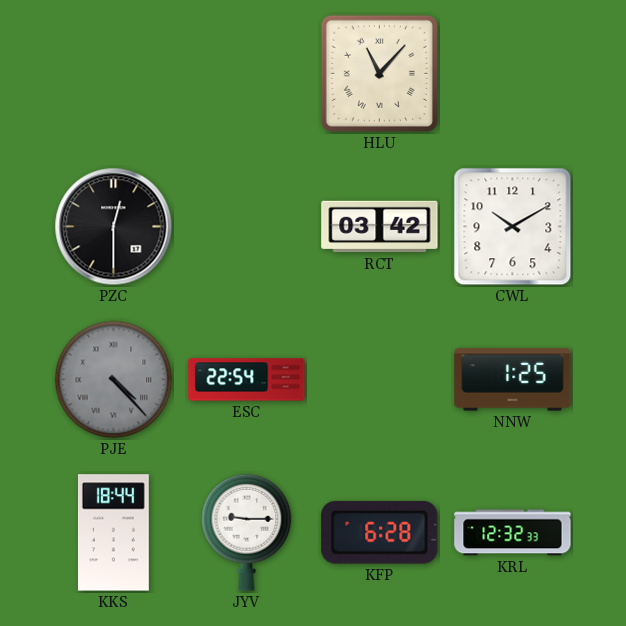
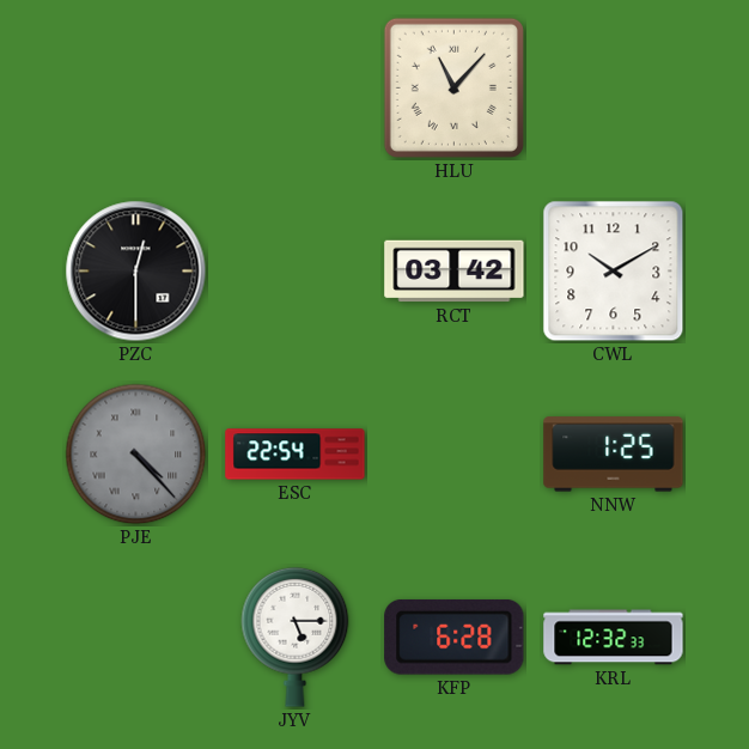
KKS: 18:44 -> none (113, 533)
JYV: 9:15 -> 5:15 (296, 637)
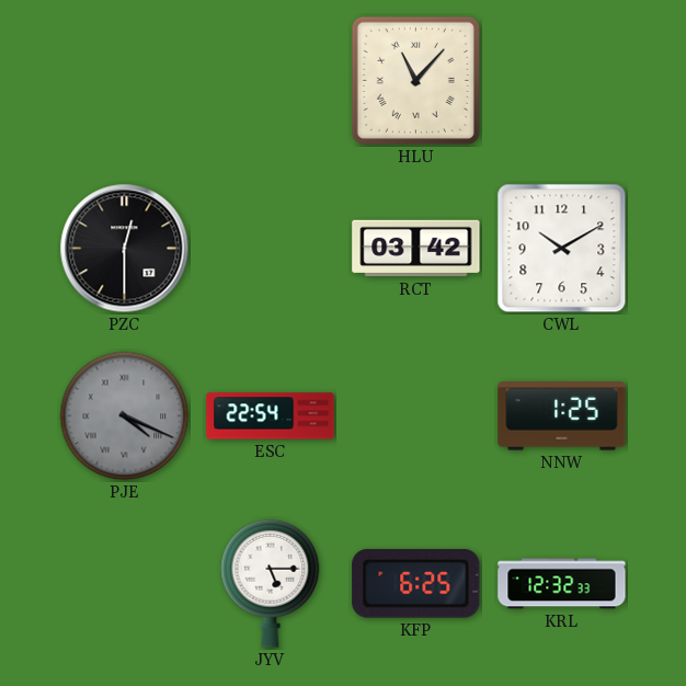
PJE: 4:23 -> 4:19 (125, 416)
KFP: 6:28 -> 6:25 (416, 584)
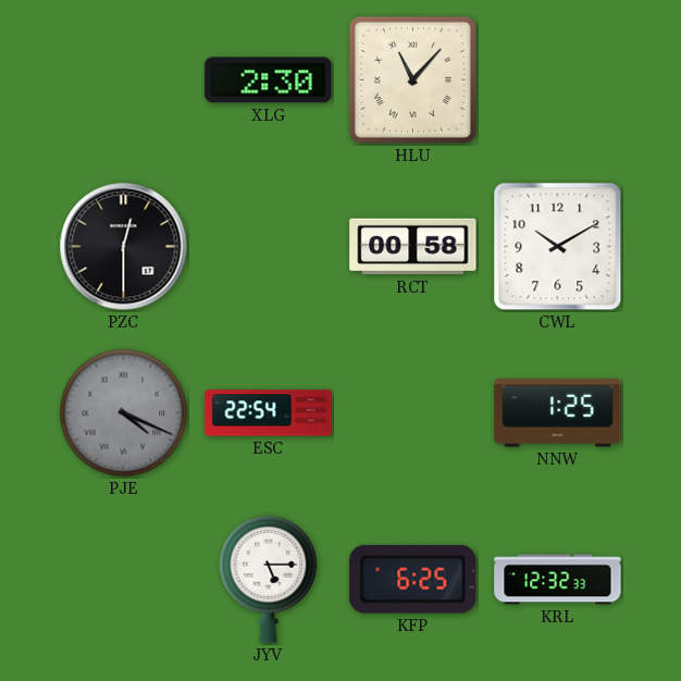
XLG: none -> 2:30 (269, 81)
RCT: 03:42 -> 00:58 (413, 247)
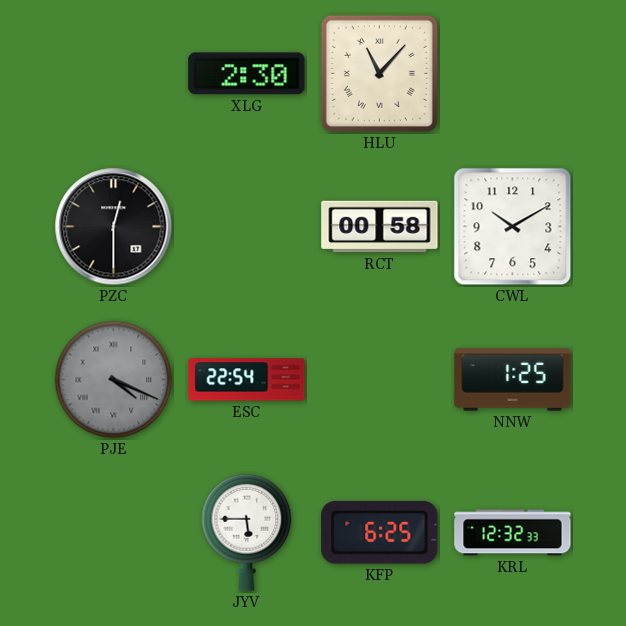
JYV: 5:15 -> 5:45 (247, 532)
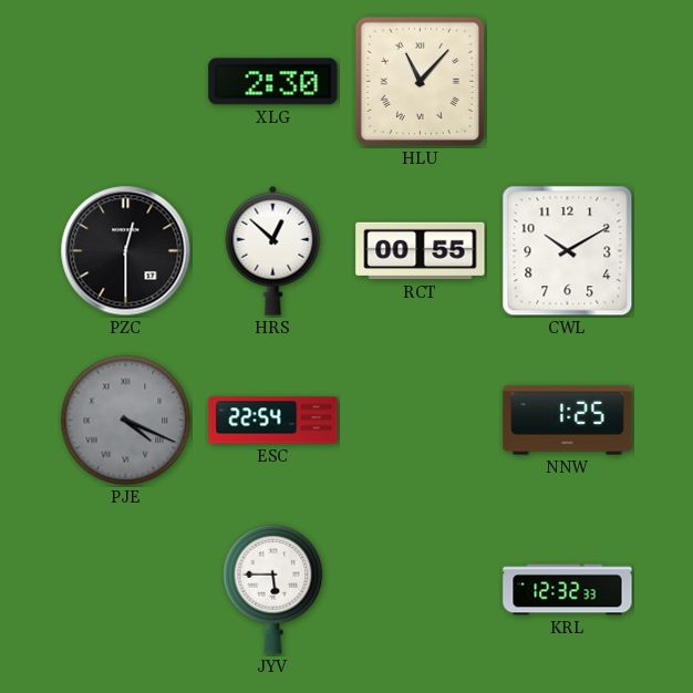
HRS: none -> 12:52 (273, 250)
RCT: 00:58 -> 00:55 (421, 251)
KFP: 6:25 -> none (380, 533)
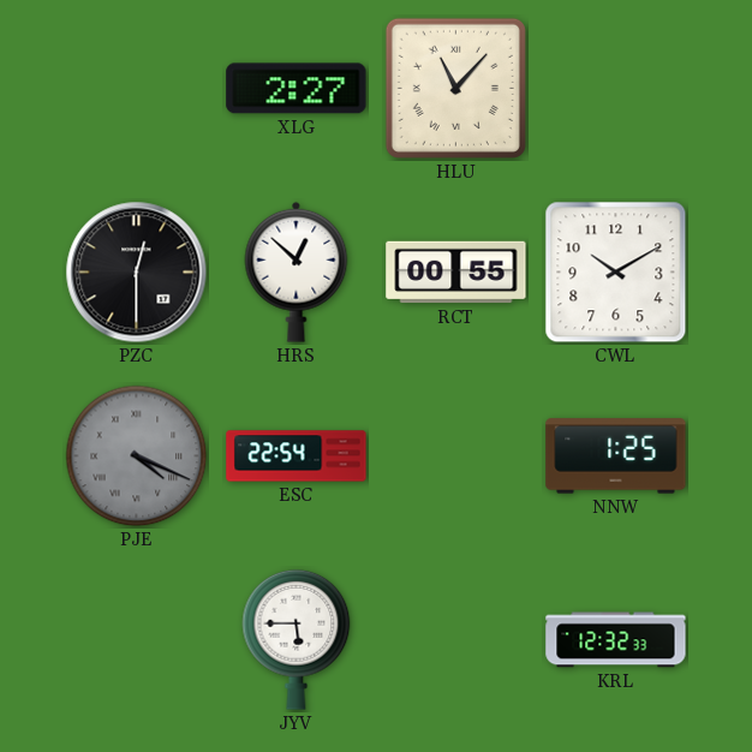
XLG: 2:30 -> 2:27 (297, 89)
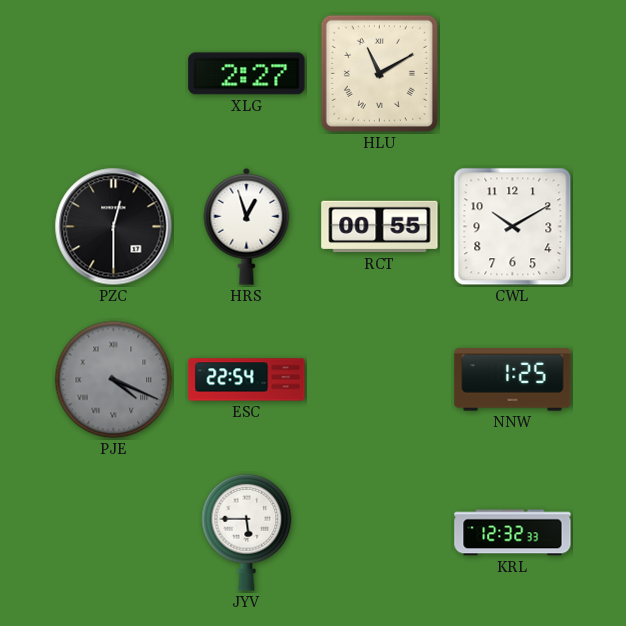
HLU: 11:07 -> 11:10 (379, 73)
HRS: 12:52 -> 12:57 (247, 226)
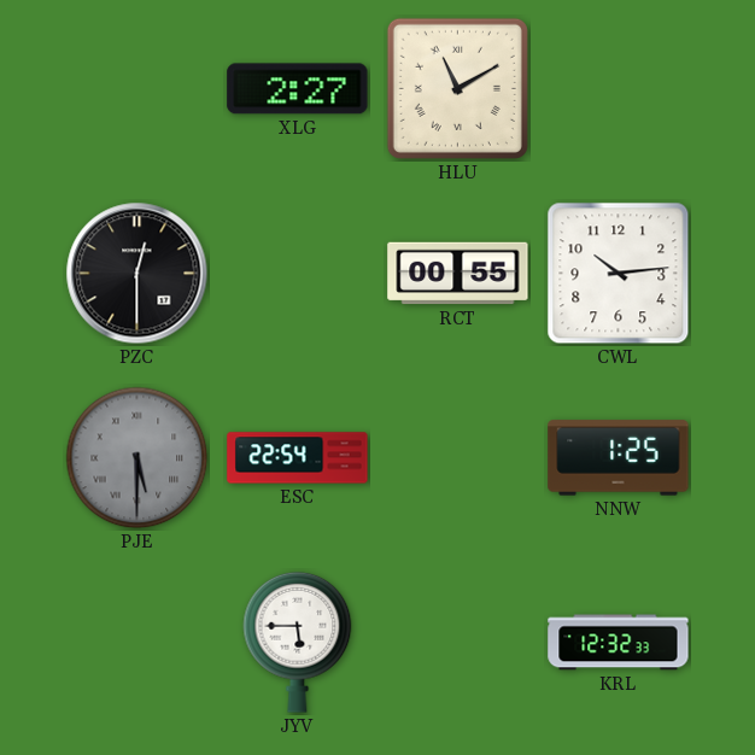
HRS: 12:57 -> none (247, 226)
CWL: 10:10 -> 10:14 (619, 274)
PJE: 4:19 -> 5:30 (137, 458)
